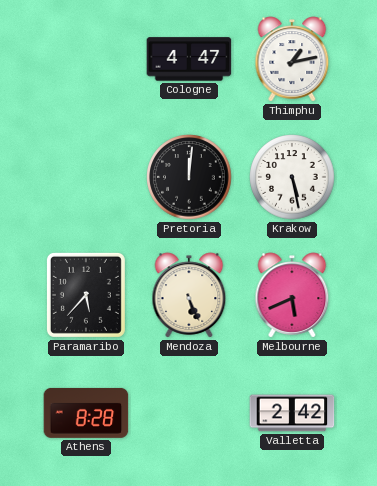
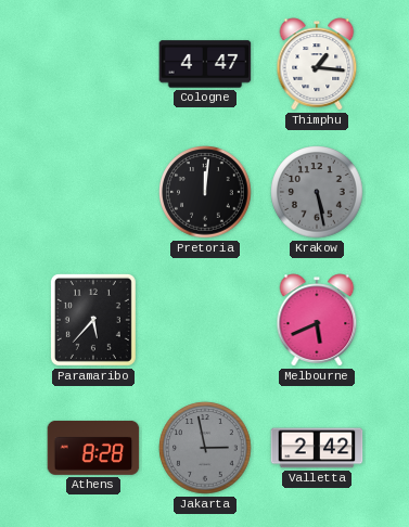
Thimphu: 1:13 -> 1:16 (317, 64)
Krakow dial: white -> grey (317, 192)
Mendoza: 5:26 -> none (189, 295)
Jakarta: none -> 2:58 (205, 448)
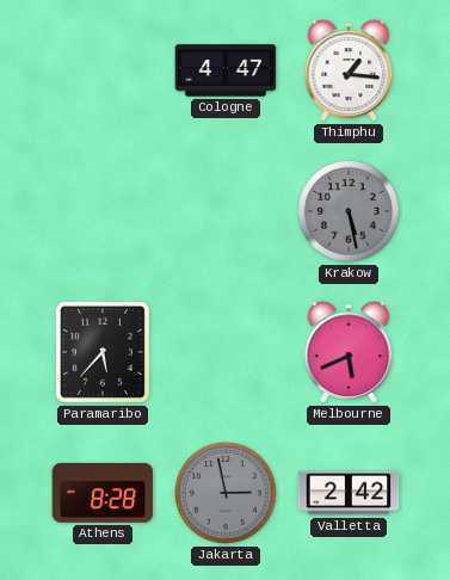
Pretoria: 12:01 -> none (205, 192)
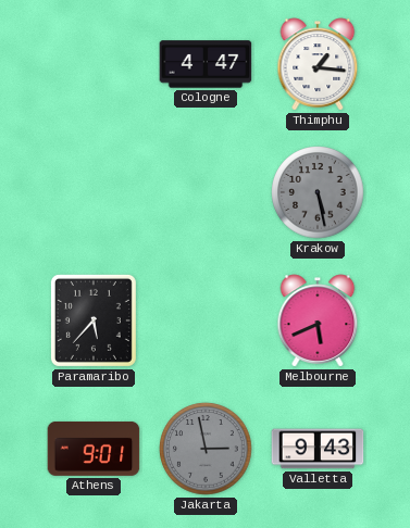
Athens: 8:28 -> 9:01 (94, 449)
Valletta: 2:42 -> 9:43 (318, 449)
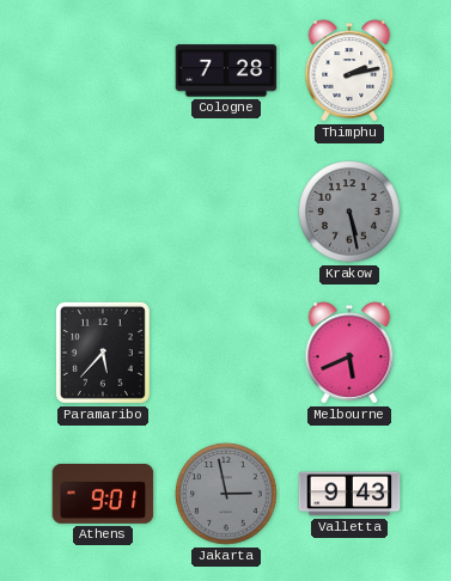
Cologne: 4:47 -> 7:28 (226, 71)
Thimphu: 1:16 -> 2:13 (349, 71)
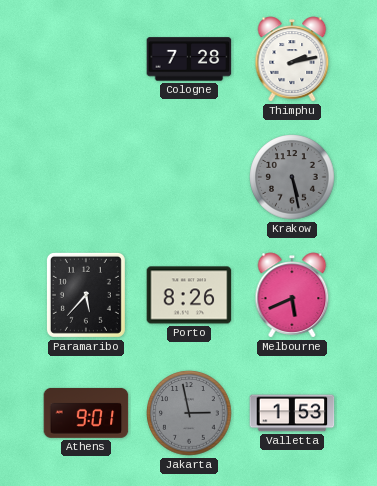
Porto: none -> 8:26 (189, 295)
Valletta: 9:43 -> 1:53 (292, 413)
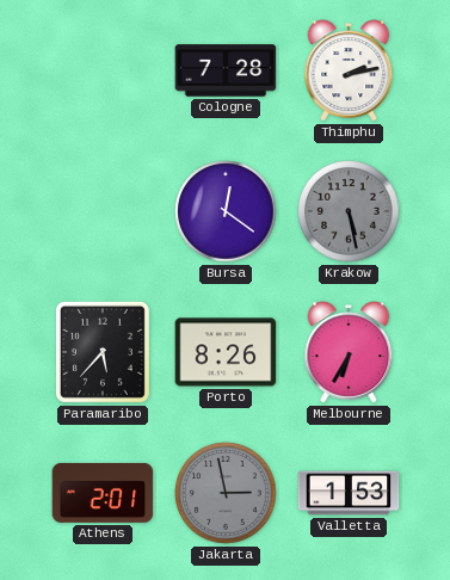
Bursa: none -> 12:21 (226, 211)
Melbourne: 5:41 -> 6:35 (349, 352)
Athens: 9:01 -> 2:01 (103, 493)
